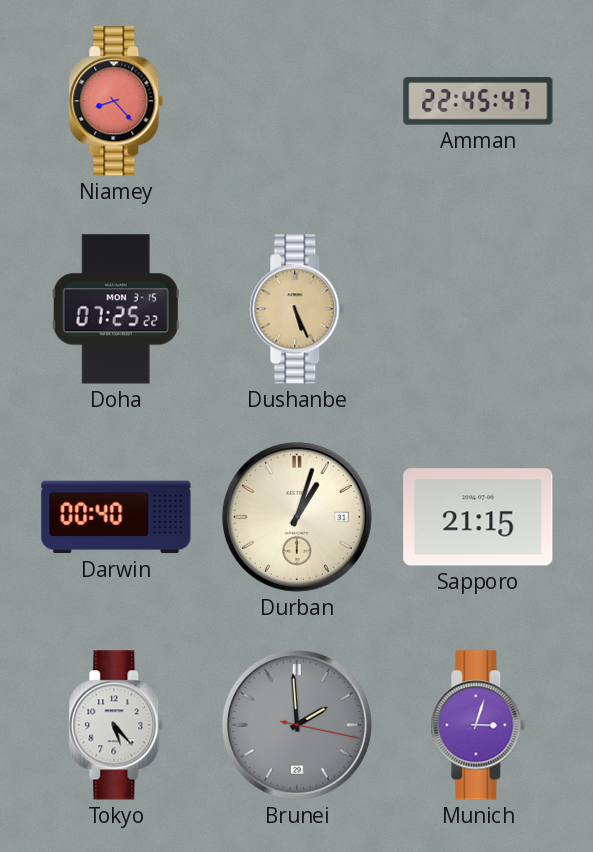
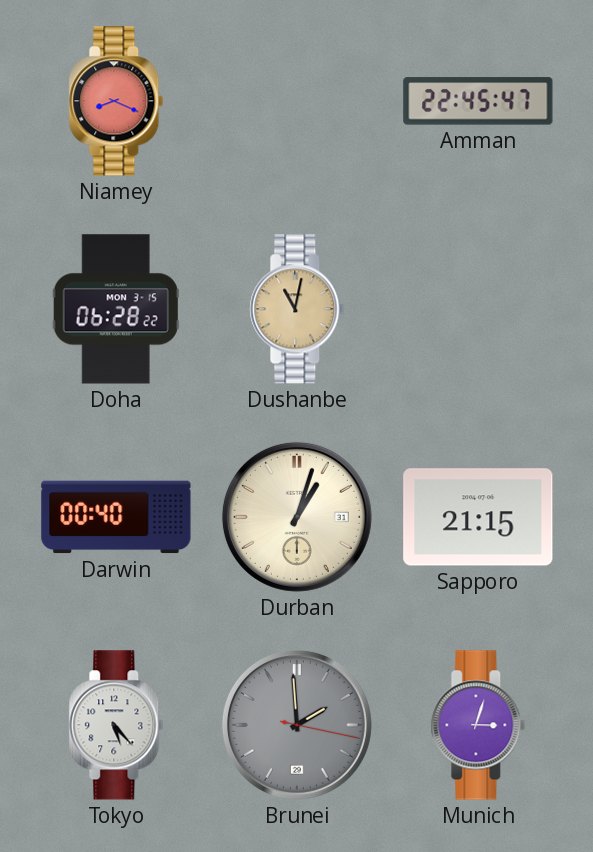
Niamey: 8:23 -> 8:19 (116, 101)
Doha: 07:25 -> 06:28 (116, 309)
Dushanbe: 5:26 -> 11:02 (297, 309)
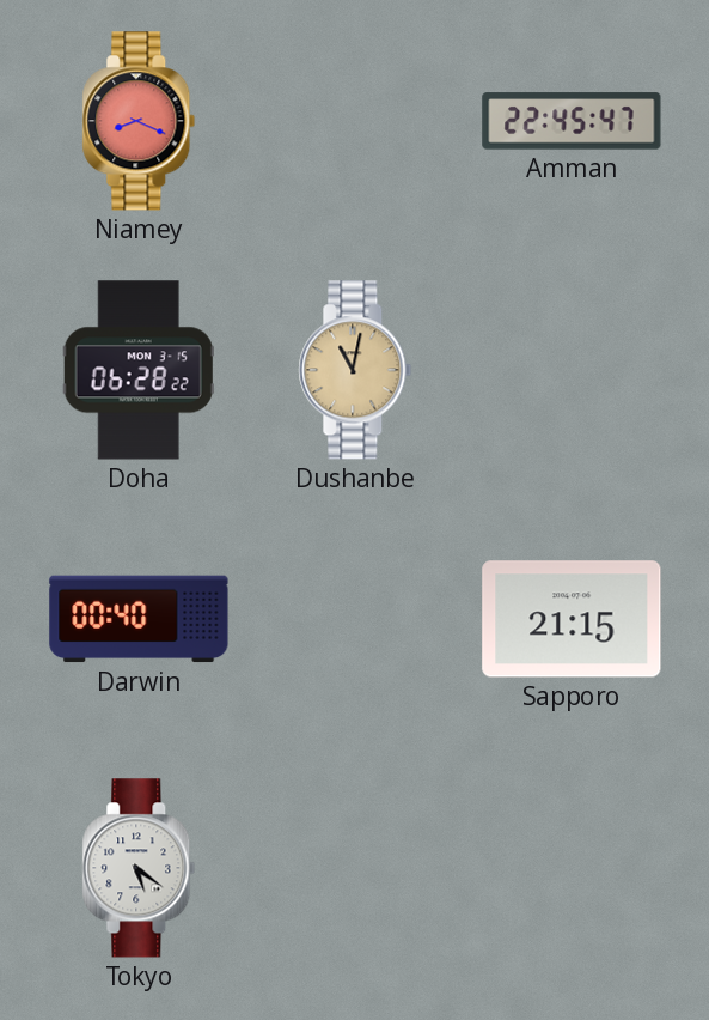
Durban: 1:03 -> none (297, 517)
Tokyo: 5:23 -> 5:21 (139, 868)
Brunei: 1:59 -> none (297, 725)
Munich: 3:03 -> none (478, 725)
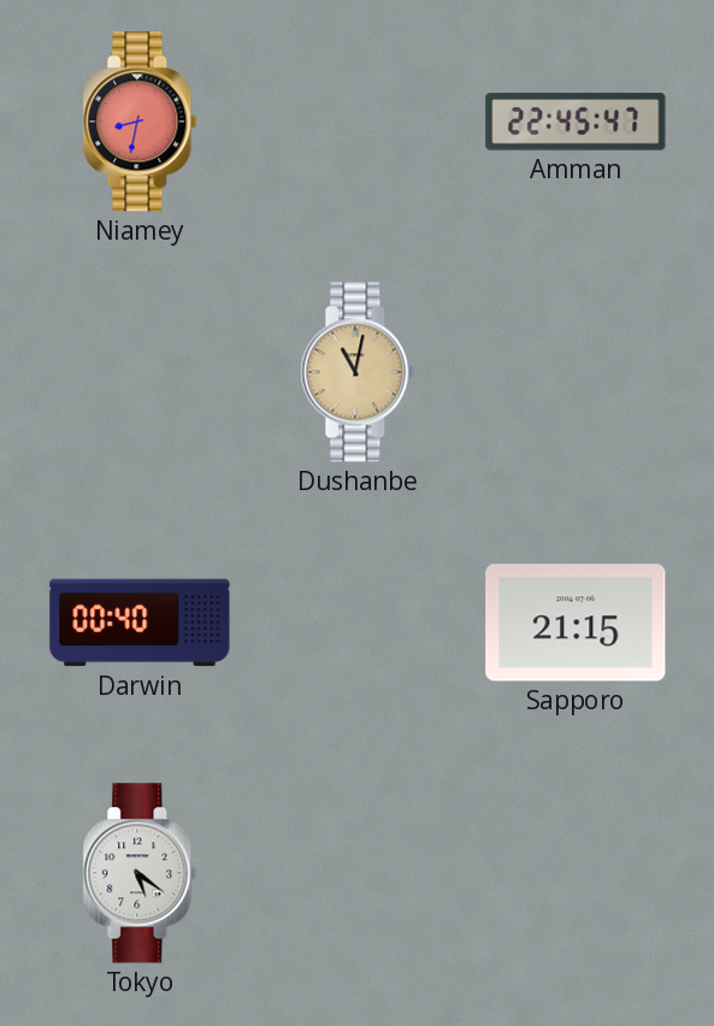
Niamey: 8:19 -> 8:32 (140, 122)
Doha: 06:28 -> none (139, 370)
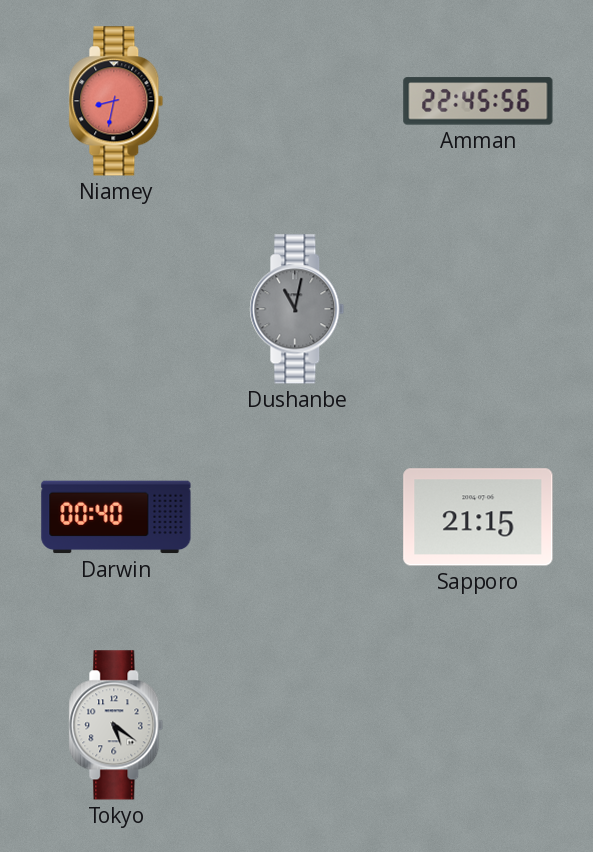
Amman: 22:45:47 -> 22:45:56 (478, 101)
Dushanbe dial: champagne -> grey (297, 309)
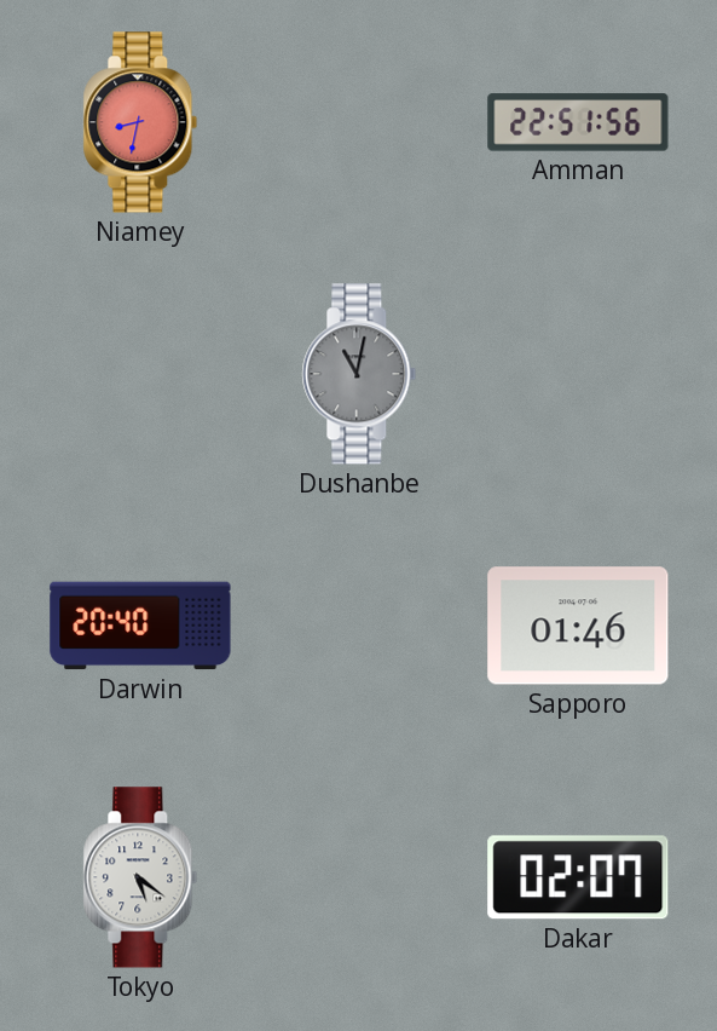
Amman: 22:45 -> 22:51 (578, 122)
Darwin: 00:40 -> 20:40 (140, 626)
Sapporo: 21:15 -> 01:46 (578, 626)
Dakar: none -> 02:07 (578, 877)
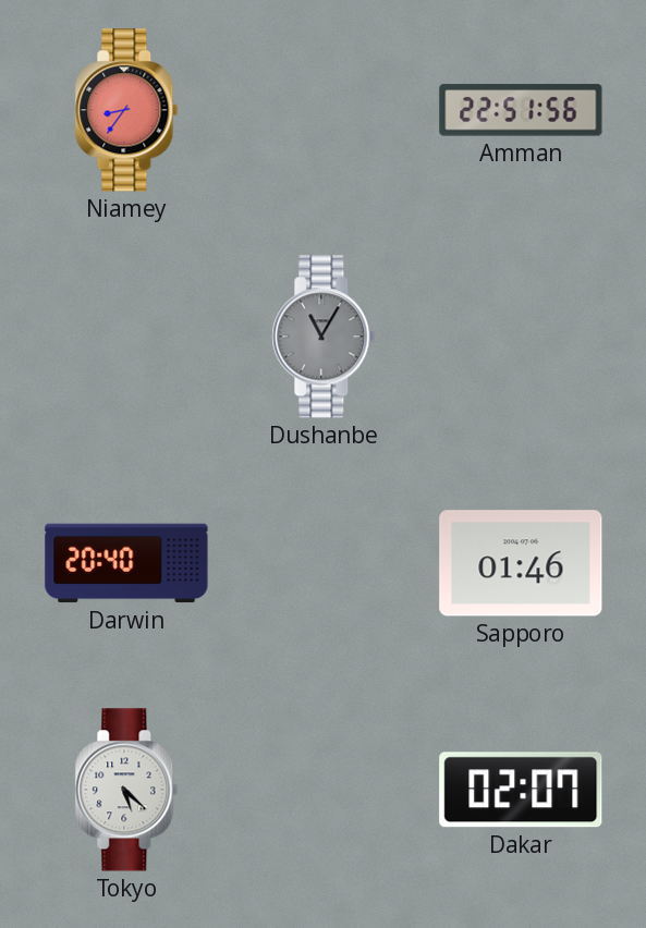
Niamey: 8:32 -> 8:36 (126, 110)
Dushanbe: 11:02 -> 11:05 (324, 337)
Tokyo: 5:21 -> 5:22 (126, 790)
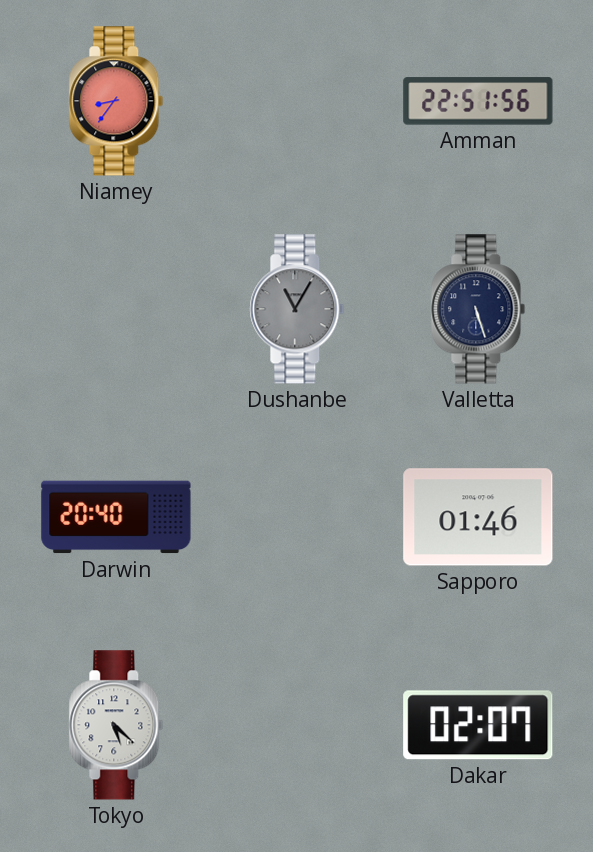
Valletta: none -> 5:27 (478, 309)
